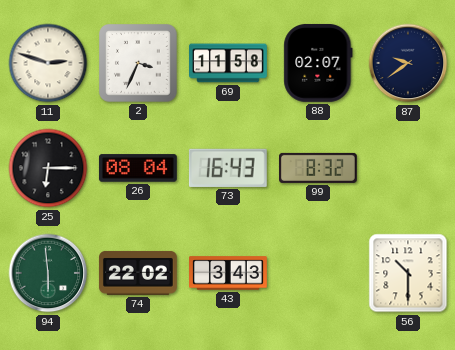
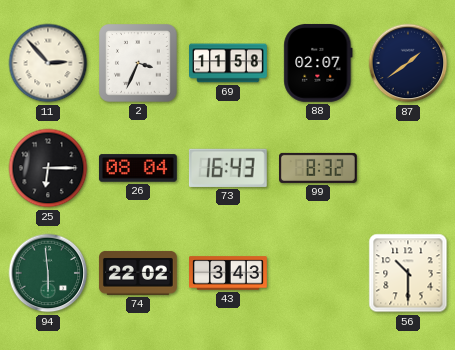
11: 2:48 -> 2:53 (48, 63)
87: 9:39 -> 1:39 (408, 63)
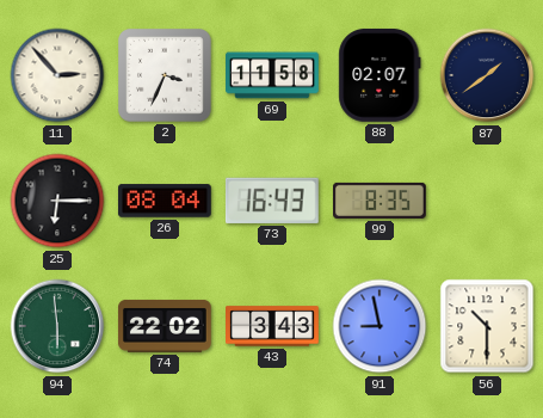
99: 8:32 -> 8:35 (381, 201)
91: none -> 8:58 (380, 326)
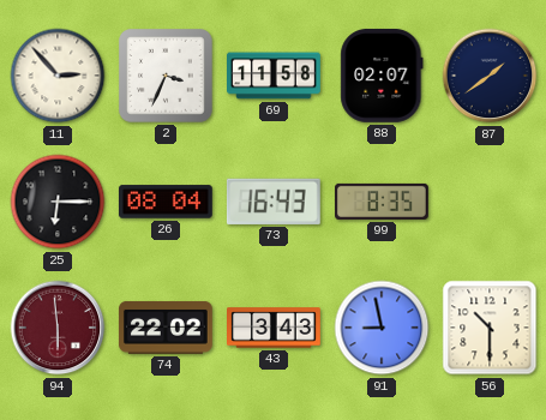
94 dial: green -> burgundy (58, 328)
